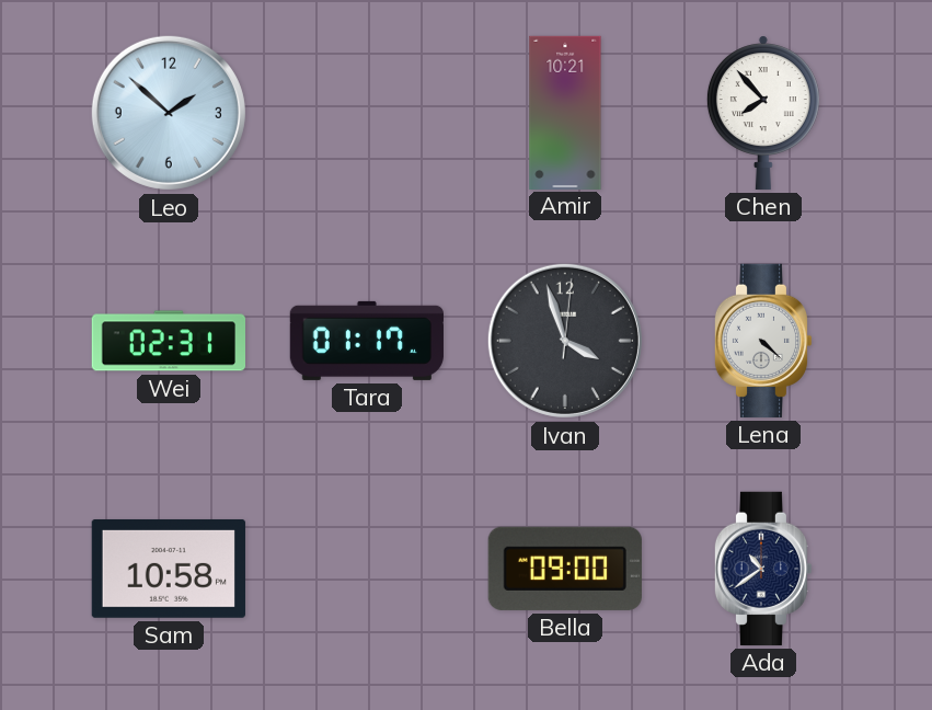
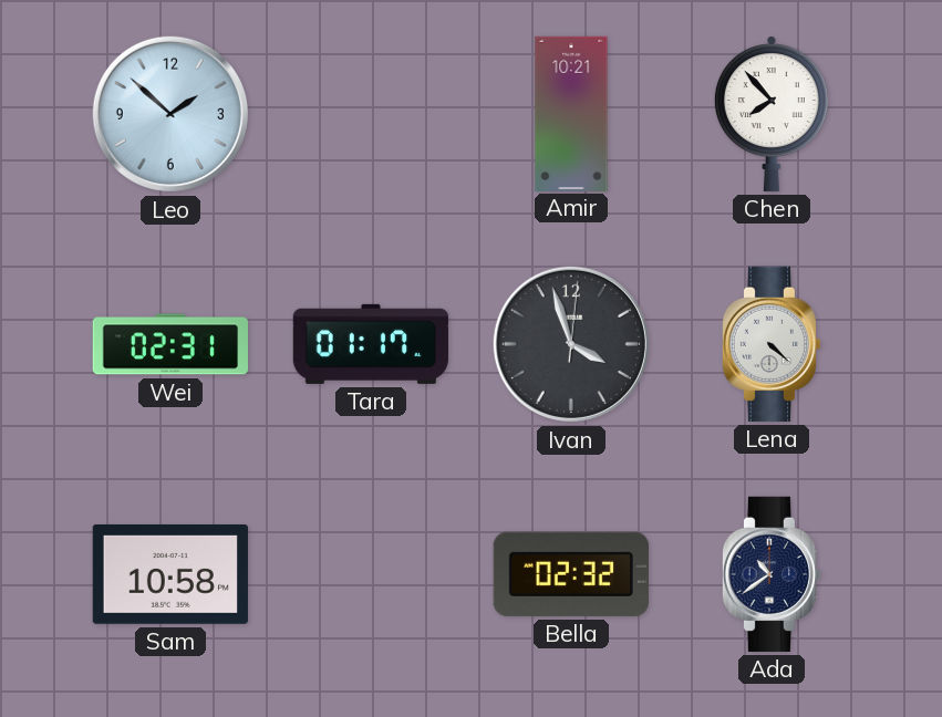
Bella: 09:00 -> 02:32 (571, 574)
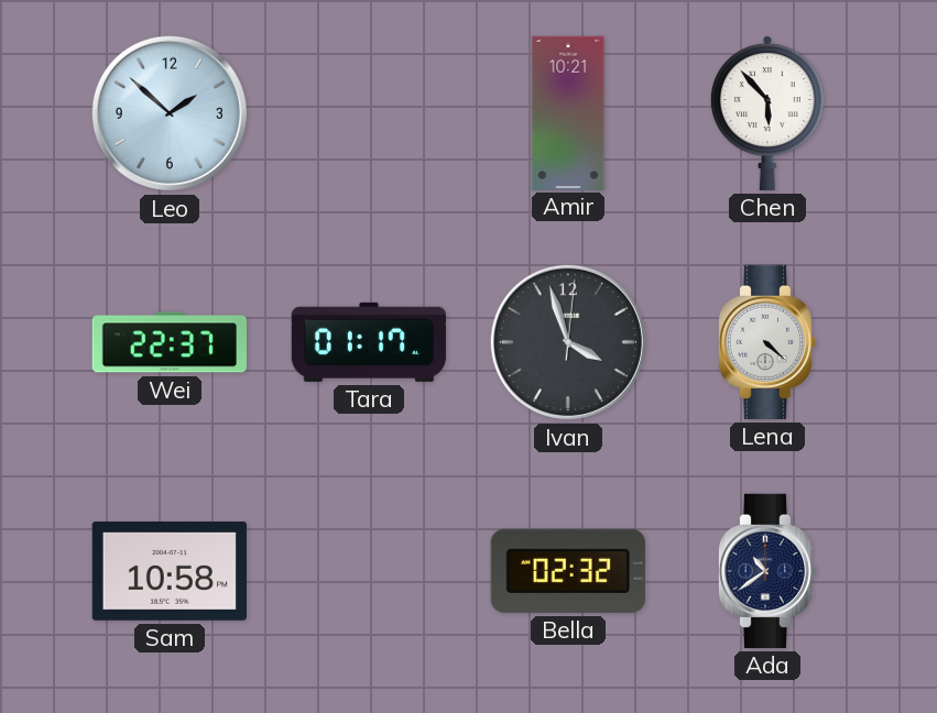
Chen: 7:53 -> 5:53 (767, 113)
Wei: 02:31 -> 22:37 (168, 342)
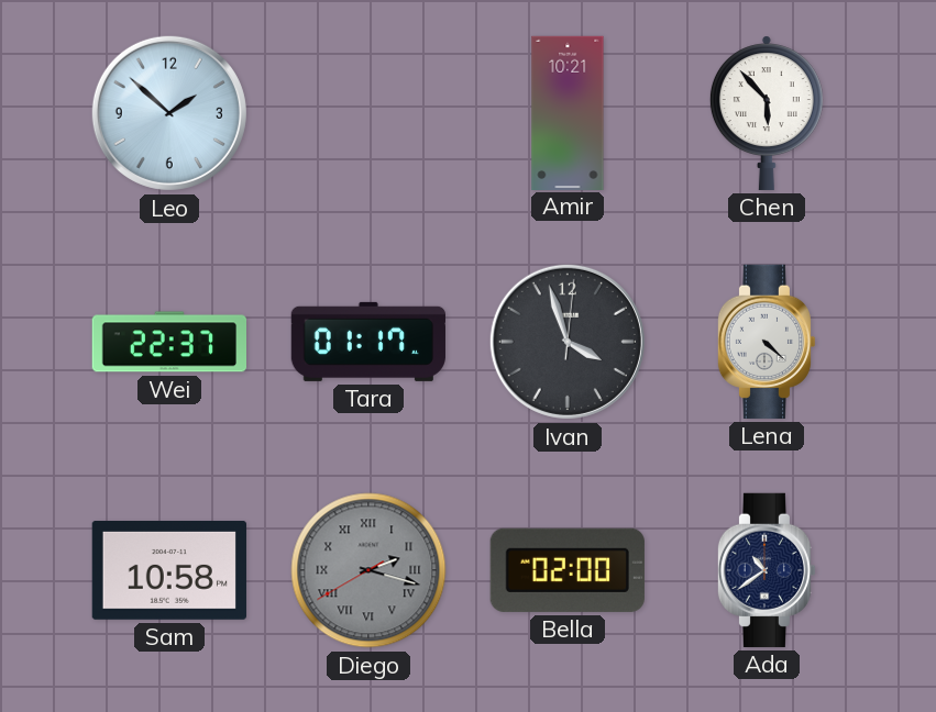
Diego: none -> 2:17 (368, 570)
Bella: 02:32 -> 02:00 (568, 570)
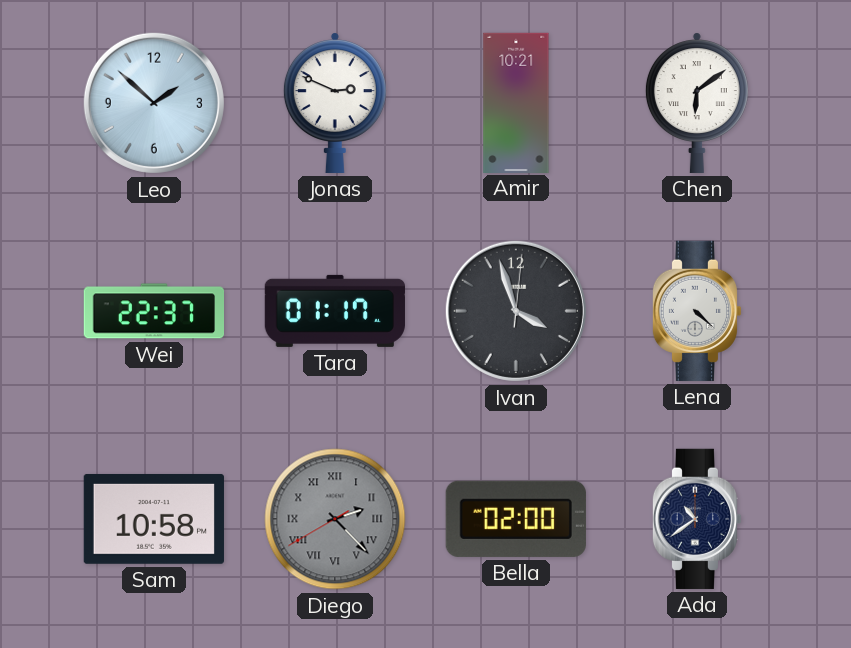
Jonas: none -> 2:49 (335, 103)
Chen: 5:53 -> 6:09 (697, 103)
Diego: 2:17 -> 2:22 (335, 519)
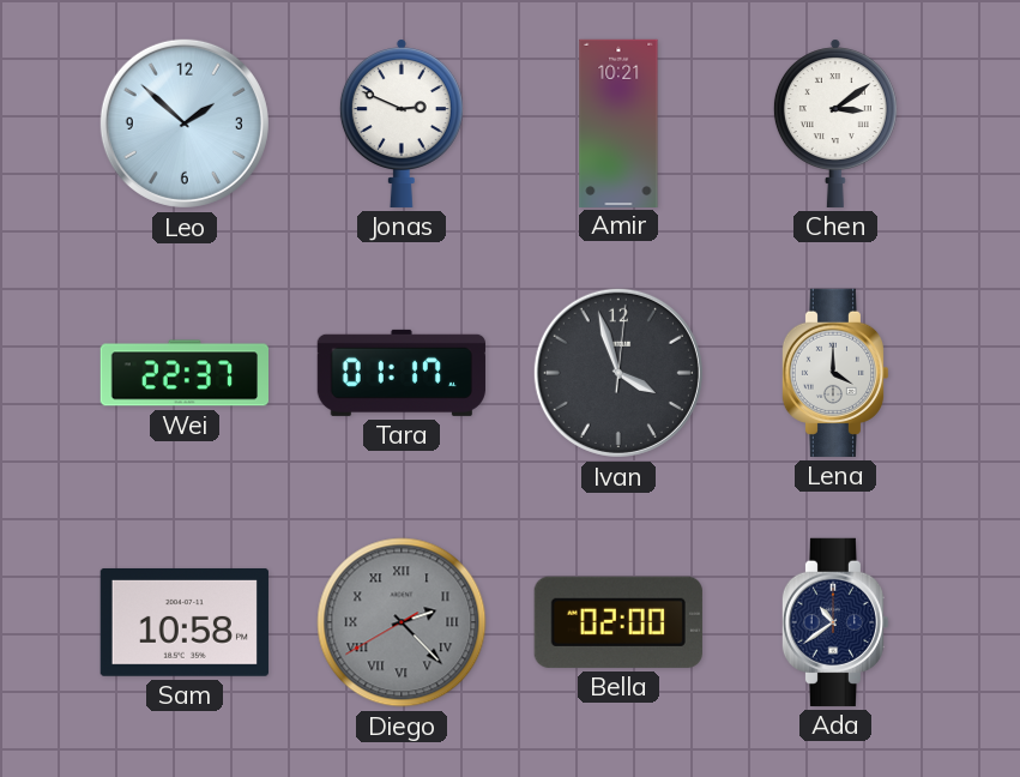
Chen: 6:09 -> 3:09 (835, 124)
Lena: 4:22 -> 4:00 (835, 373)
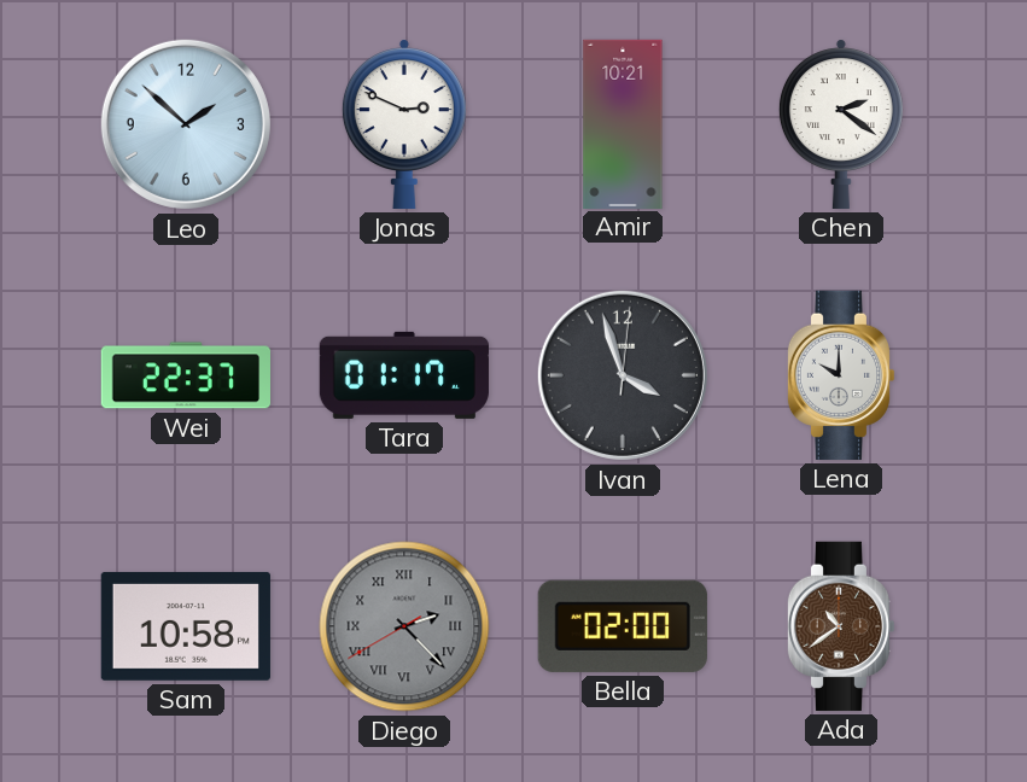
Chen: 3:09 -> 2:21 (841, 124)
Lena: 4:00 -> 10:00 (841, 375)
Ada dial: navy -> brown (841, 626)
